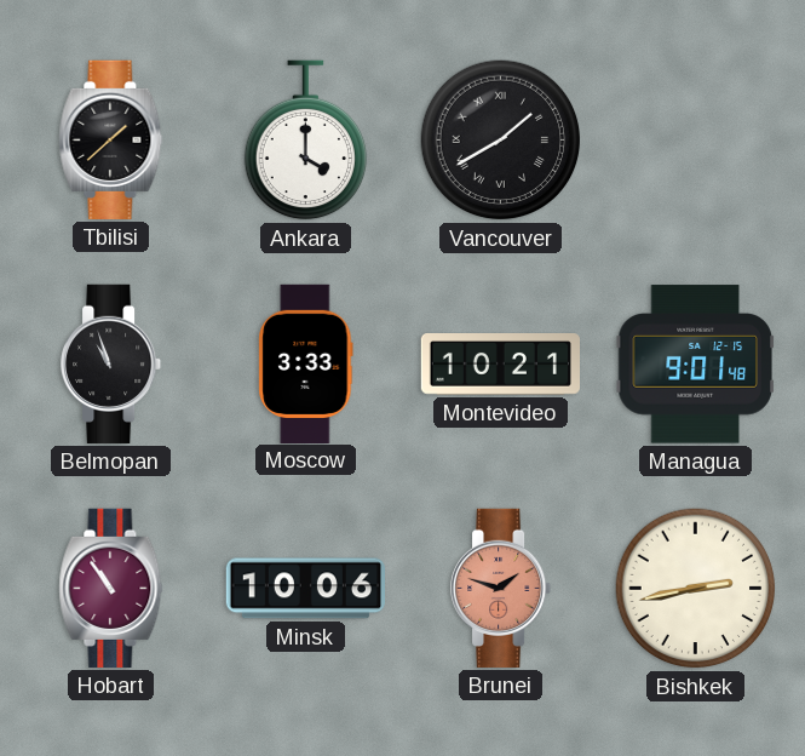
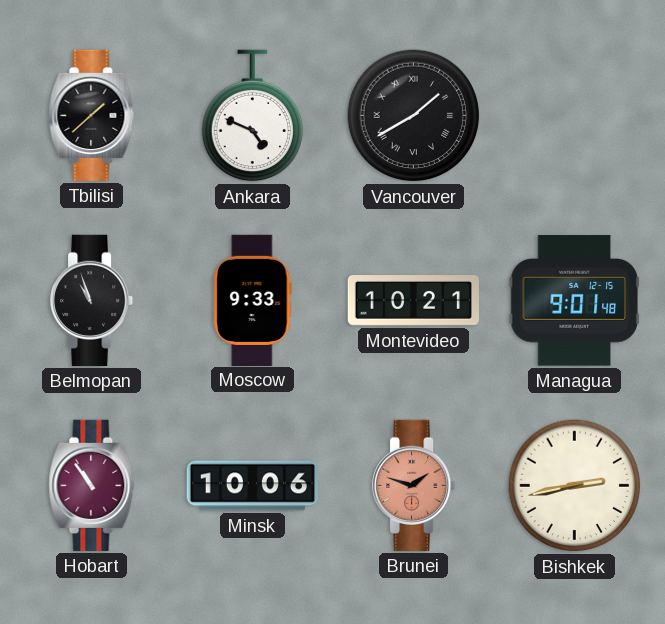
Ankara: 4:00 -> 4:49 (252, 116)
Moscow: 3:33 -> 9:33 (253, 300)
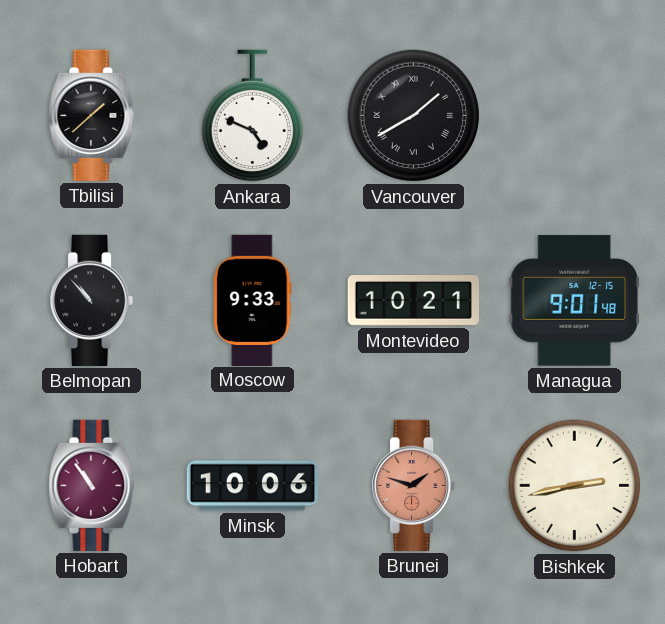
Belmopan: 10:57 -> 10:53 (93, 300)
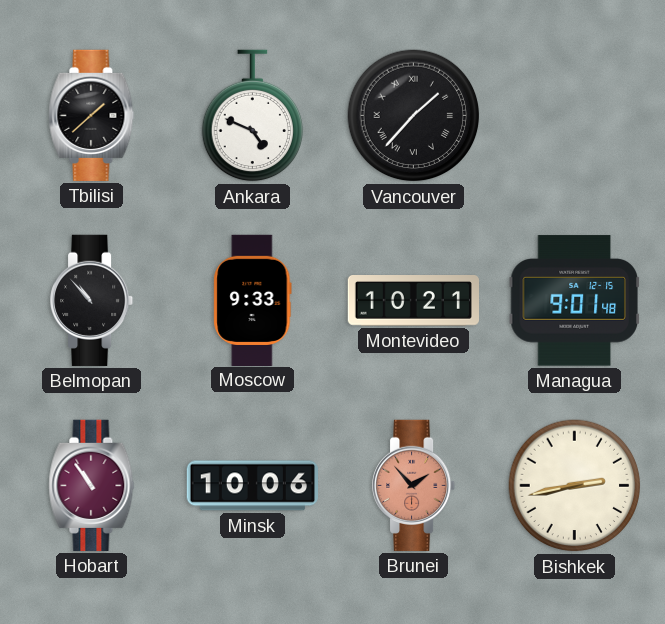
Vancouver: 1:40 -> 1:37 (414, 116)
Brunei: 1:48 -> 1:53 (415, 485)
